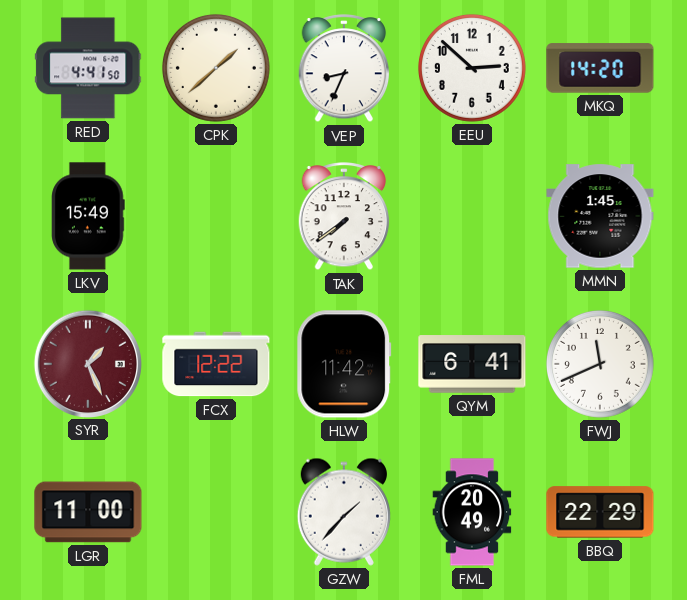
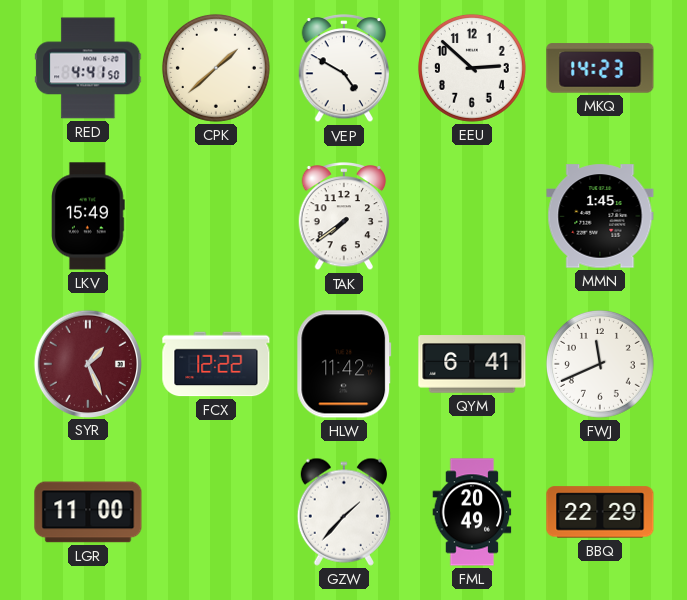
VEP: 8:34 -> 4:50 (344, 69)
MKQ: 14:20 -> 14:23 (600, 68)
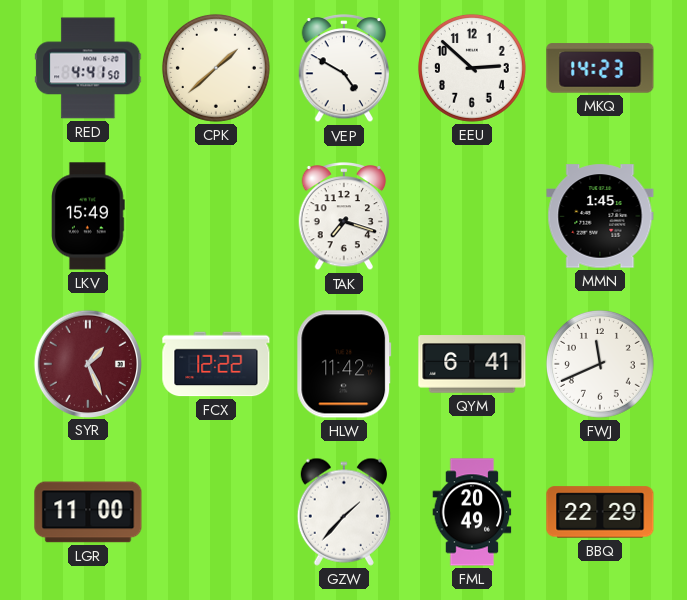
TAK: 7:39 -> 7:18 (344, 217)
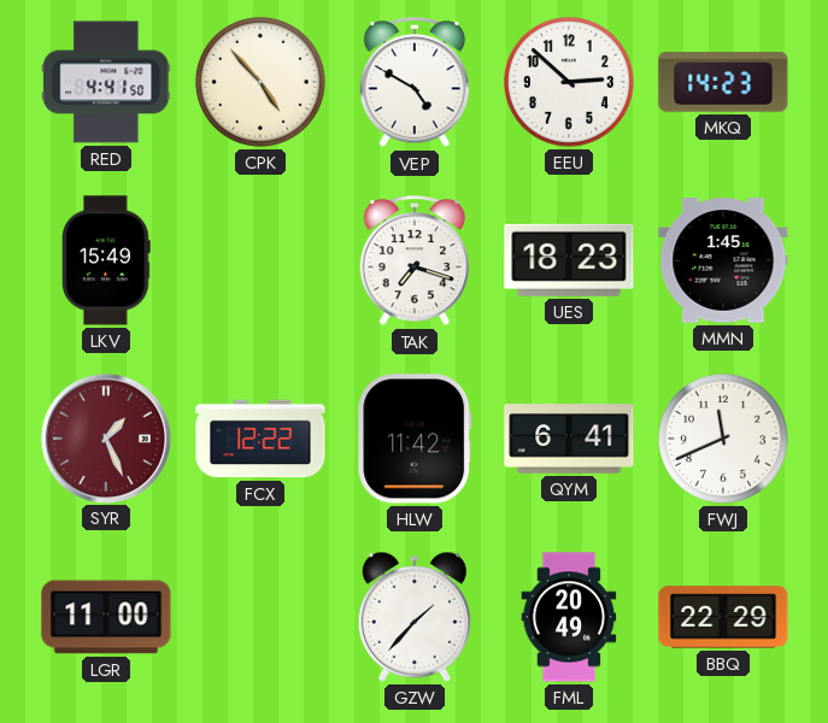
CPK: 1:38 -> 4:53 (260, 82)
UES: none -> 18:23 (569, 260)
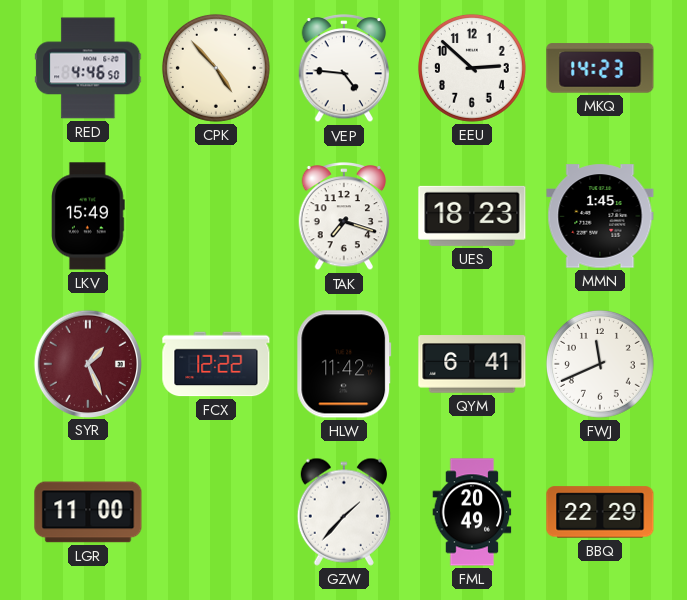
RED: 4:41 -> 4:46 (88, 68)
VEP: 4:50 -> 4:46 (344, 69)
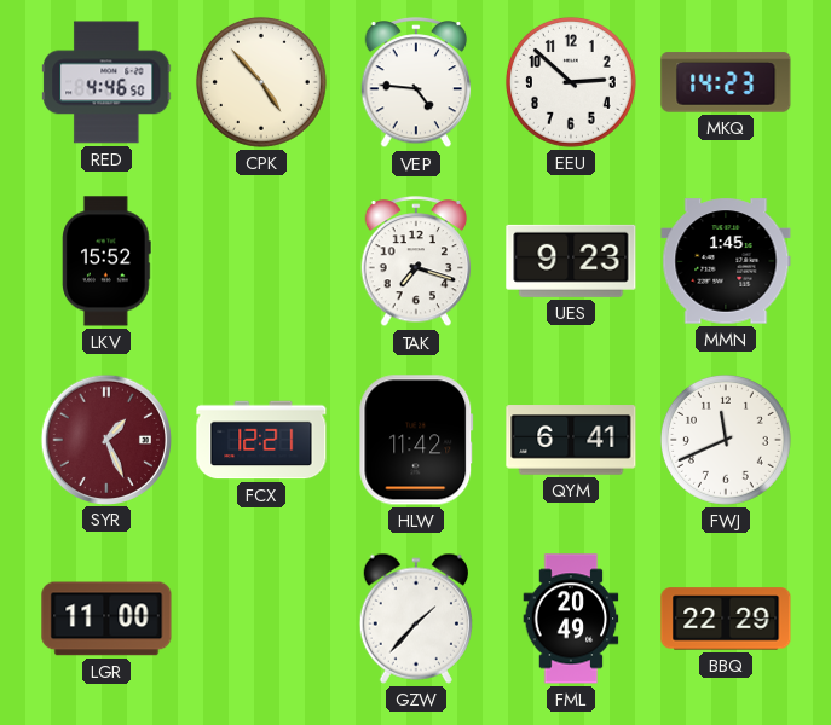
LKV: 15:49 -> 15:52 (106, 261)
UES: 18:23 -> 9:23 (571, 261)
FCX: 12:22 -> 12:21 (261, 440)
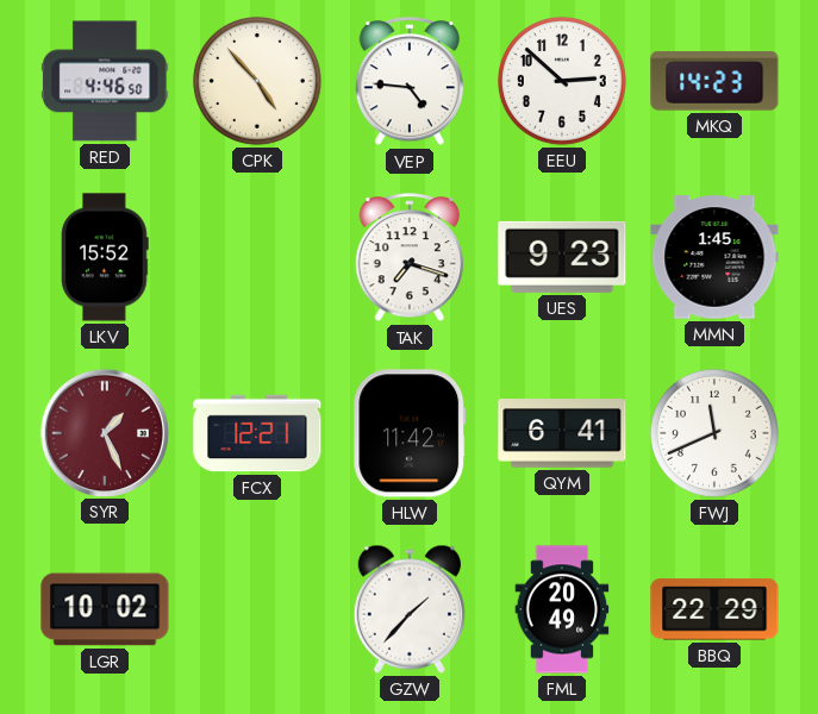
LGR: 11:00 -> 10:02 (105, 609)
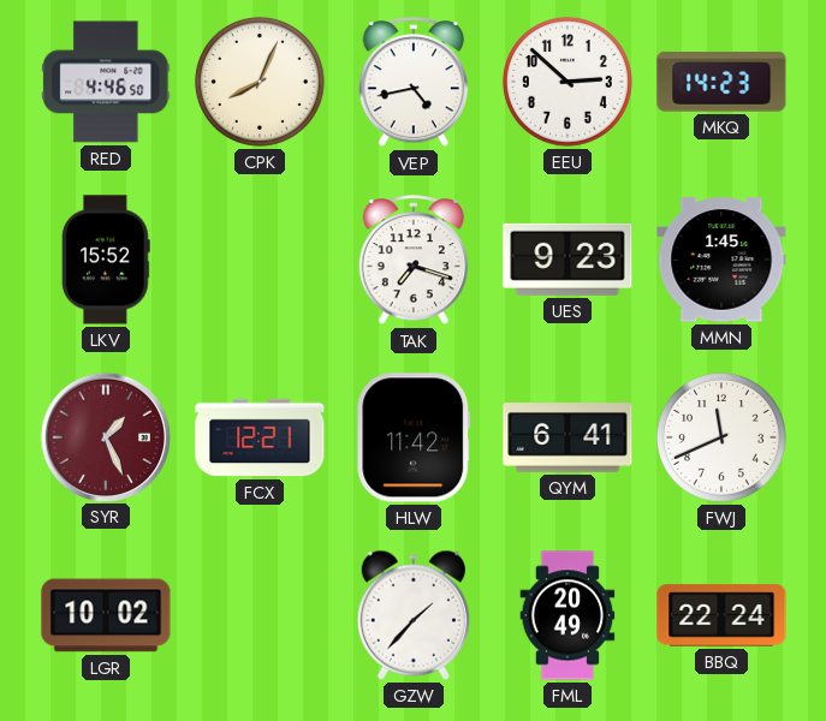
CPK: 4:53 -> 8:04 (260, 82)
VEP: 4:46 -> 4:43 (414, 83)
BBQ: 22:29 -> 22:24 (721, 615)
